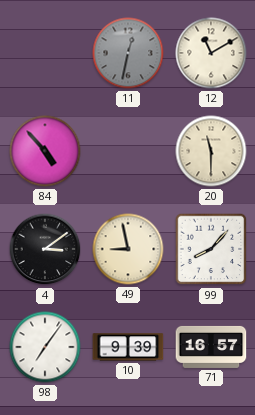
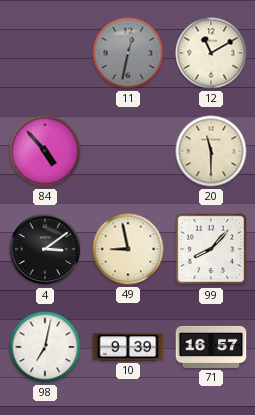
98: 7:06 -> 7:02 (45, 347)
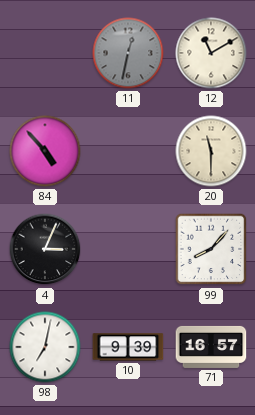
4: 3:09 -> 3:04 (45, 249)
49: 8:58 -> none (128, 249)
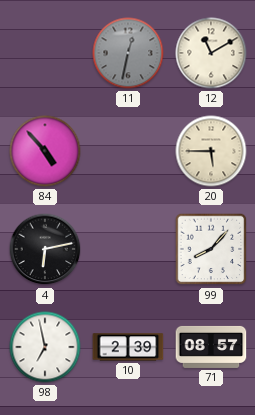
20: 11:30 -> 5:45 (211, 151)
4: 3:04 -> 6:13 (45, 249)
98: 7:02 -> 6:58 (45, 347)
10: 9:39 -> 2:39 (128, 347)
71: 16:57 -> 08:57 (211, 347)
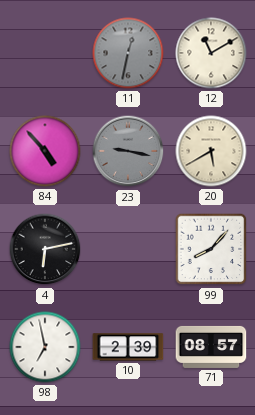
23: none -> 9:17 (128, 151)
20: 5:45 -> 5:40 (211, 151)
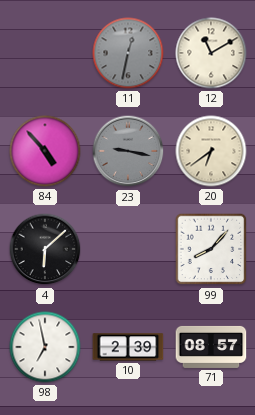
20: 5:40 -> 6:39 (211, 151)
4: 6:13 -> 6:08 (45, 249)
